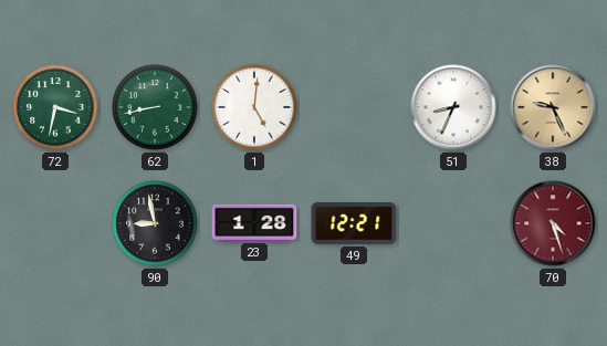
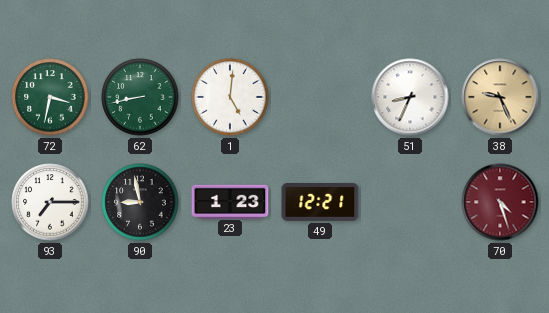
93: none -> 7:15 (50, 202)
23: 1:28 -> 1:23 (230, 201)
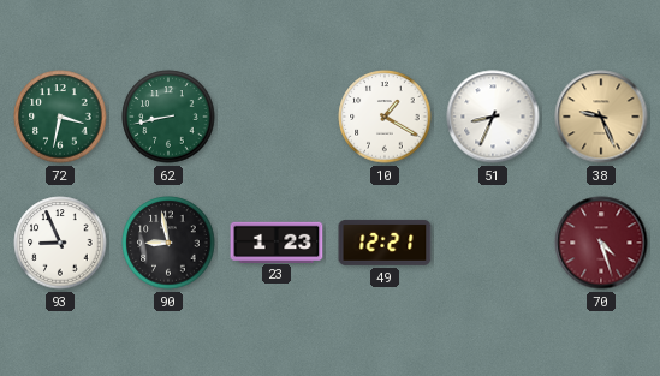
1: 5:01 -> none (230, 97)
10: none -> 1:20 (385, 117)
93: 7:15 -> 8:56 (60, 243)
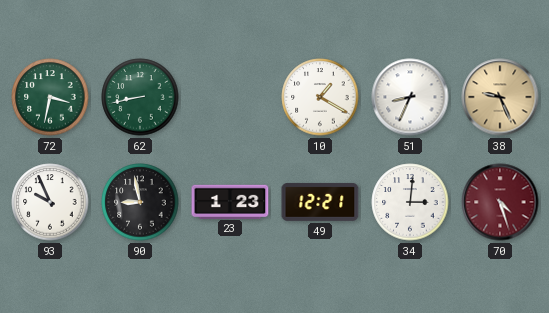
93: 8:56 -> 9:56 (50, 202)
34: none -> 3:01 (410, 202)
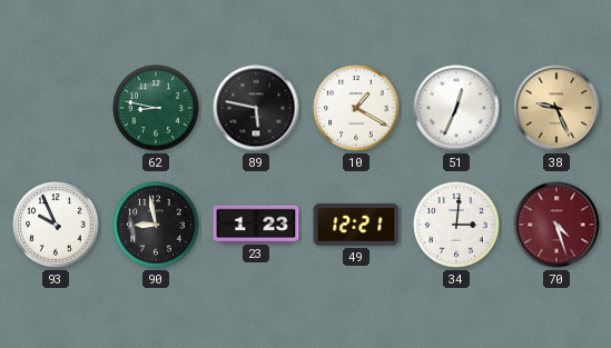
72: 3:32 -> none (50, 97)
62: 8:43 -> 8:47 (156, 108)
89: none -> 5:47 (256, 108)
51: 8:34 -> 12:34 (456, 108)
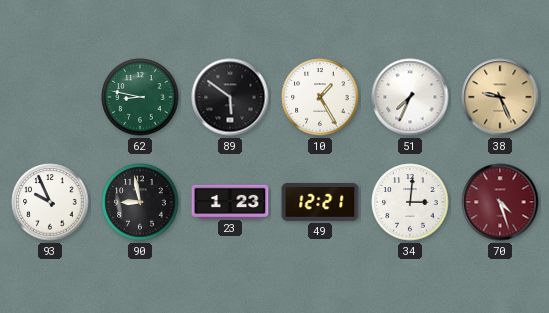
89: 5:47 -> 5:51 (230, 97)
10: 1:20 -> 1:25 (320, 97)
51: 12:34 -> 7:34 (410, 97)
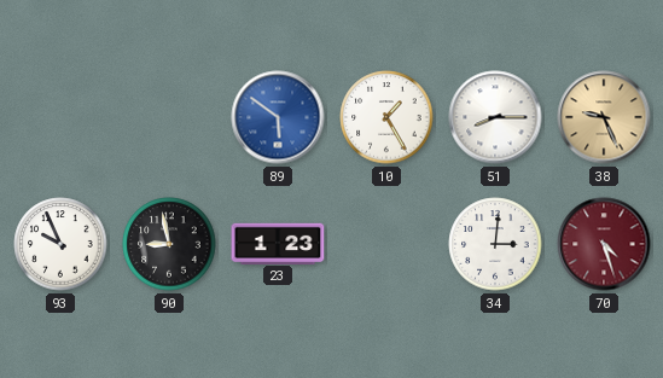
62: 8:47 -> none (140, 97)
89 dial: black -> blue (278, 117)
51: 7:34 -> 8:15 (495, 117)
49: 12:21 -> none (320, 202)
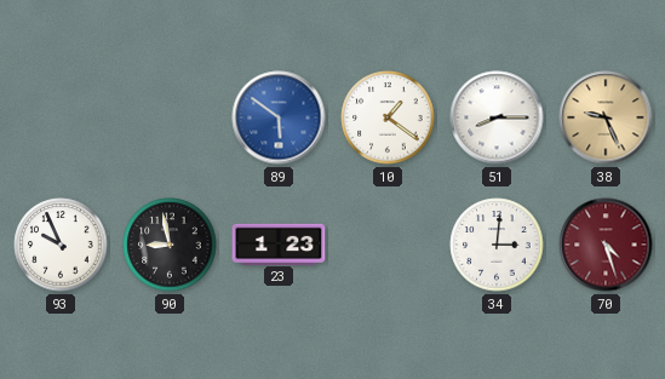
10: 1:25 -> 1:21 (388, 117)
